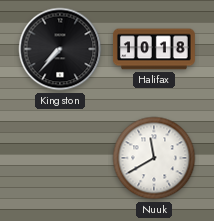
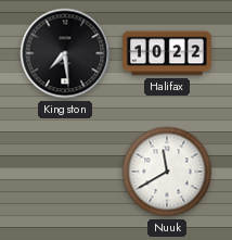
Kingston: 7:37 -> 7:29 (65, 53)
Halifax: 10:18 -> 10:22 (167, 53)
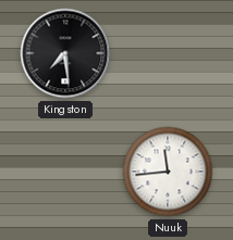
Halifax: 10:22 -> none (167, 53)
Nuuk: 11:40 -> 11:44 (168, 172)
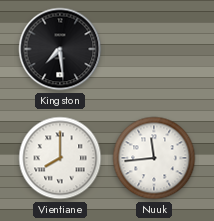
Vientiane: none -> 8:00 (60, 158)
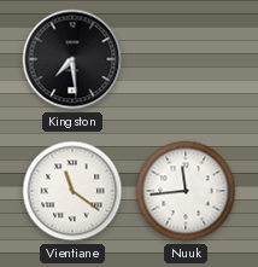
Vientiane: 8:00 -> 11:21 (72, 191)
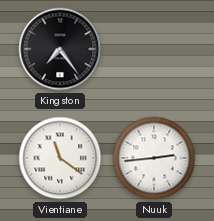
Kingston: 7:29 -> 7:24 (60, 49)
Nuuk: 11:44 -> 2:44 (154, 158)
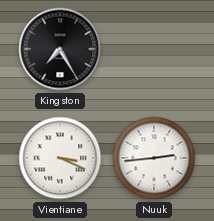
Kingston: 7:24 -> 7:25 (60, 49)
Vientiane: 11:21 -> 3:19 (60, 158)
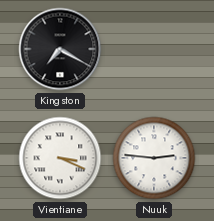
Kingston: 7:25 -> 7:20 (60, 49)
Nuuk: 2:44 -> 2:46 (154, 158)
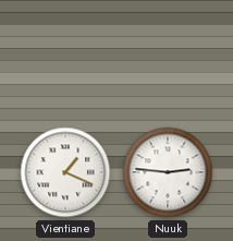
Kingston: 7:20 -> none (60, 49)
Vientiane: 3:19 -> 1:19 (65, 172)
